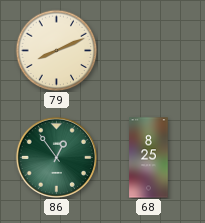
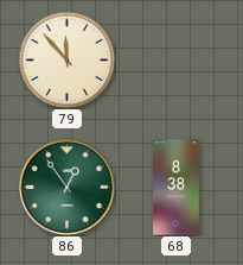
79: 8:11 -> 11:53 (66, 59)
68: 8:25 -> 8:38 (177, 188)
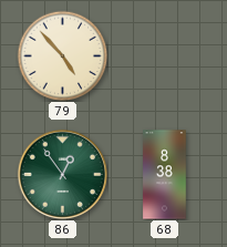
79: 11:53 -> 4:53 (62, 55)
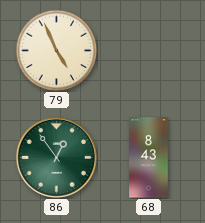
79: 4:53 -> 4:56 (56, 50)
68: 8:38 -> 8:43 (149, 158)
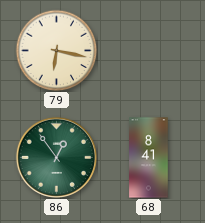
79: 4:56 -> 6:17 (56, 50)
68: 8:43 -> 8:41 (149, 158)
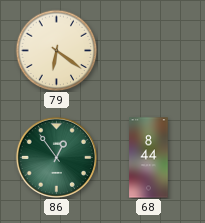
79: 6:17 -> 6:21 (56, 50)
68: 8:41 -> 8:44 (149, 158)
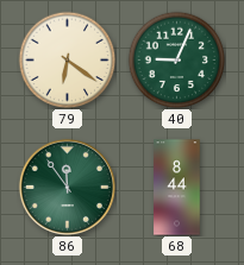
40: none -> 9:04 (176, 59)
86: 12:54 -> 11:54 (67, 187)
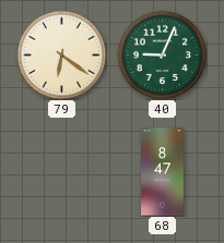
86: 11:54 -> none (67, 187)
68: 8:44 -> 8:47 (163, 172)
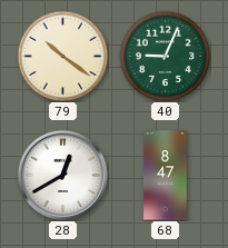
79: 6:21 -> 10:21 (62, 56)
28: none -> 12:40 (62, 175)
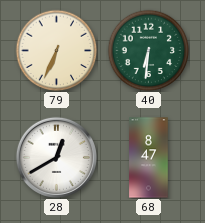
79: 10:21 -> 6:34 (56, 50)
40: 9:04 -> 6:31 (148, 50)
